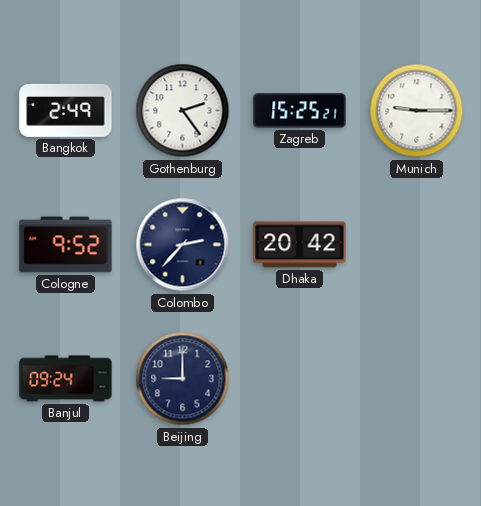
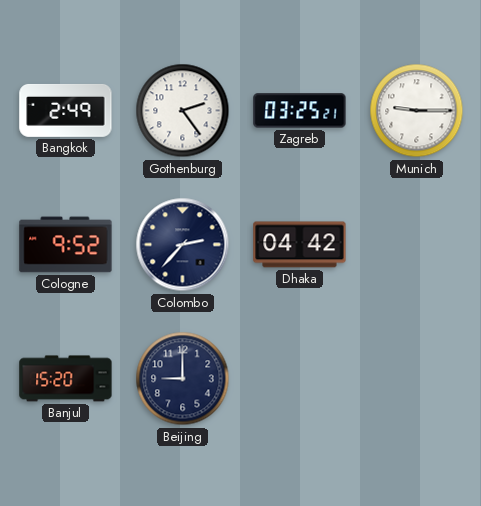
Zagreb: 15:25 -> 03:25 (300, 111)
Dhaka: 20:42 -> 04:42 (300, 245)
Banjul: 09:24 -> 15:20 (66, 379)
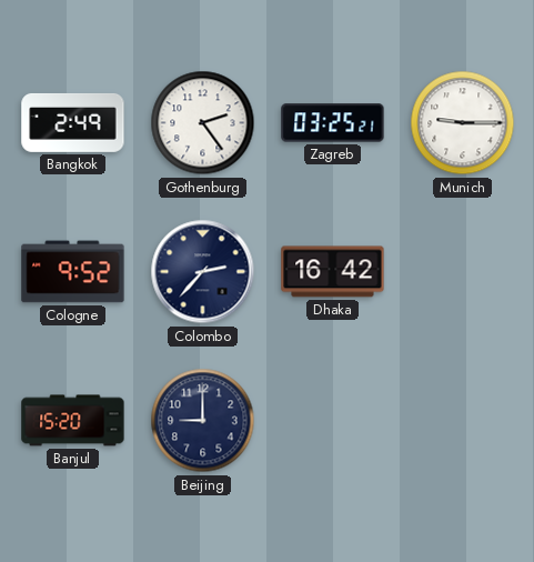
Dhaka: 04:42 -> 16:42 (333, 272)
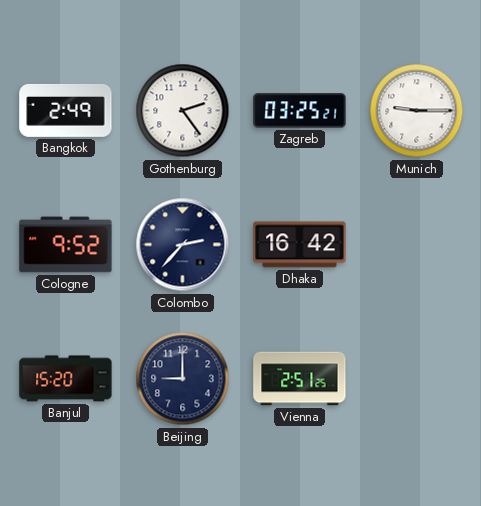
Vienna: none -> 2:51 (300, 379)
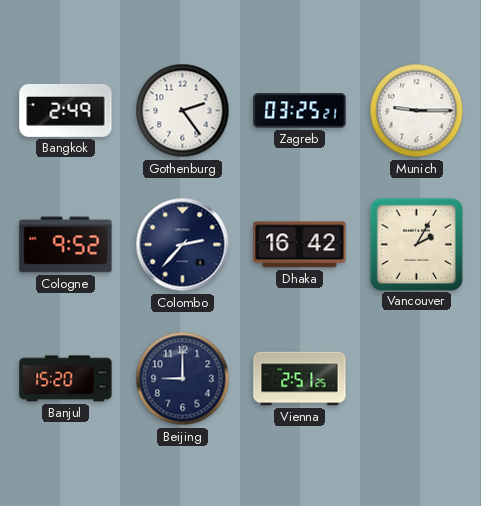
Vancouver: none -> 2:05 (416, 244)
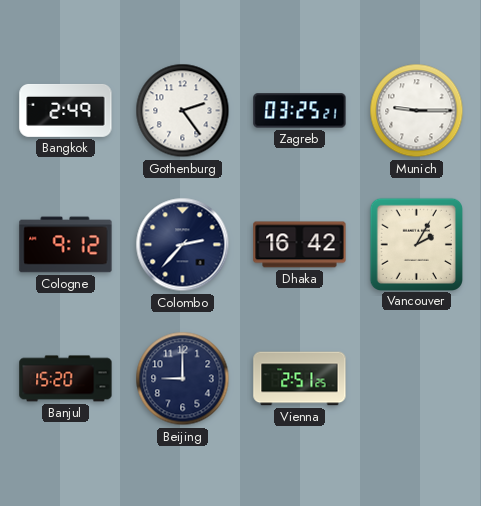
Cologne: 9:52 -> 9:12 (66, 245)
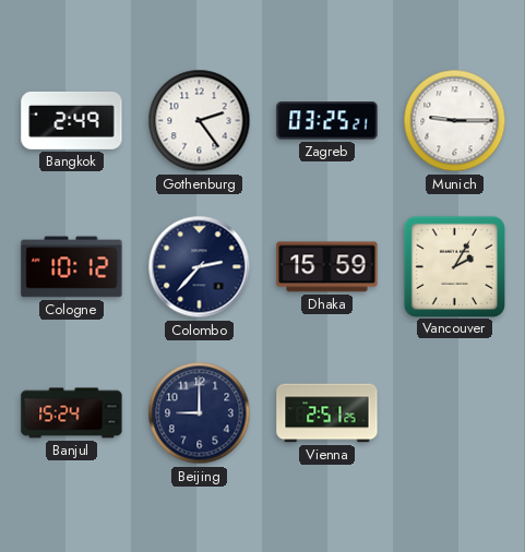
Cologne: 9:12 -> 10:12 (72, 267)
Dhaka: 16:42 -> 15:59 (327, 267)
Banjul: 15:20 -> 15:24 (72, 413)
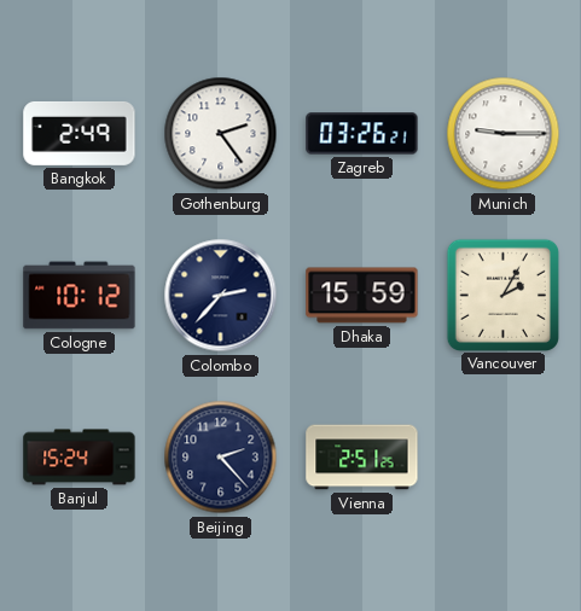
Zagreb: 03:25 -> 03:26 (362, 134)
Beijing: 9:00 -> 2:23 (221, 458)
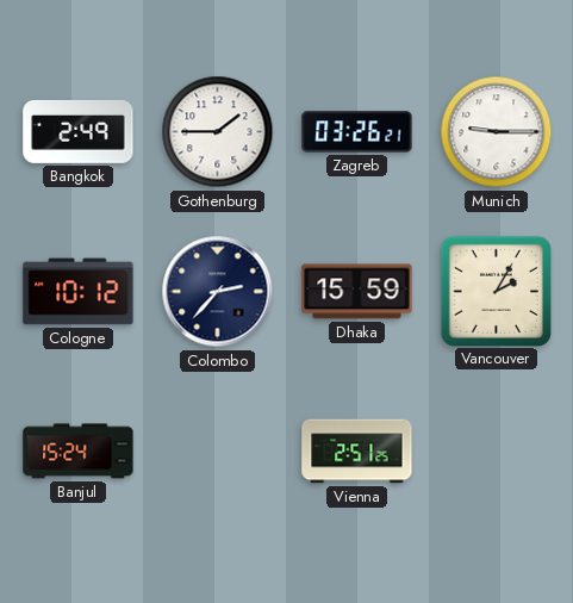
Gothenburg: 2:24 -> 1:45 (218, 132)
Beijing: 2:23 -> none (221, 458)
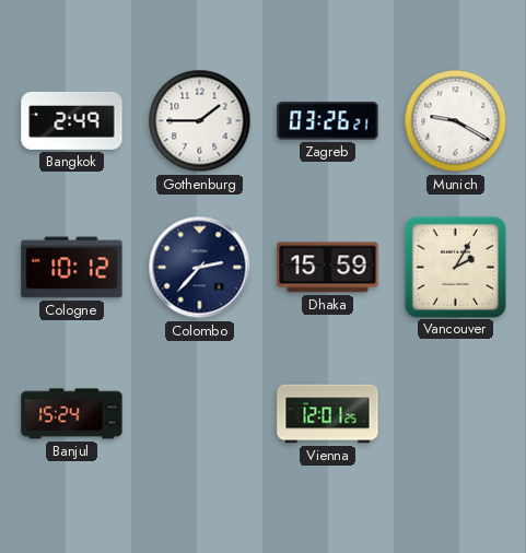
Munich: 9:15 -> 9:20 (456, 121)
Vienna: 2:51 -> 12:01 (328, 414)
